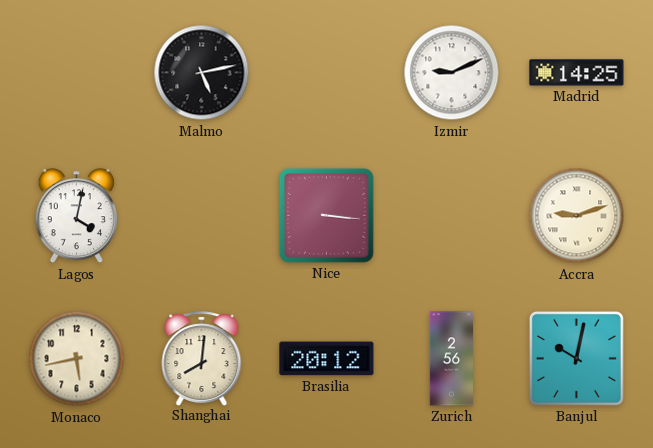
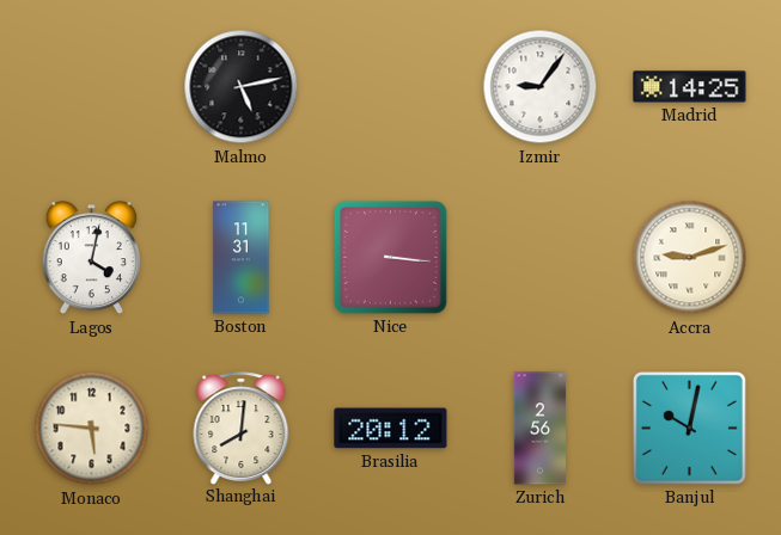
Izmir: 9:11 -> 9:06 (541, 87)
Boston: none -> 11:31 (242, 258)
Monaco: 5:43 -> 5:46 (92, 429)
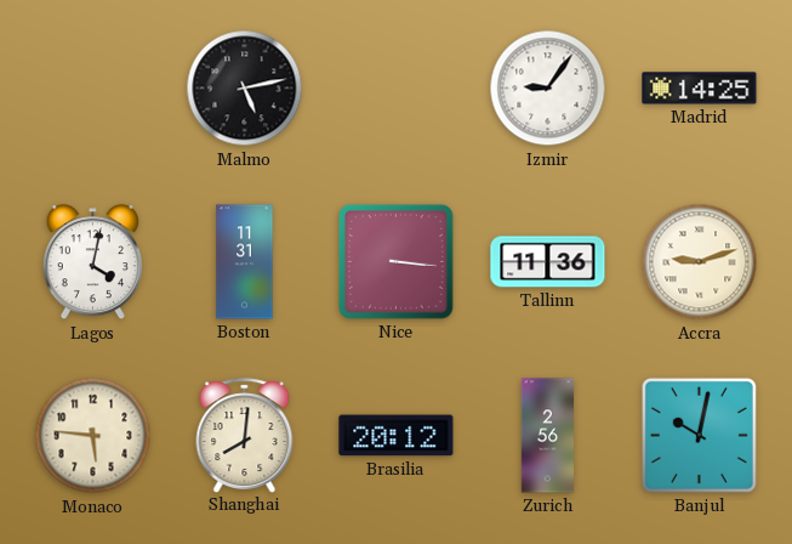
Tallinn: none -> 11:36 (548, 262)
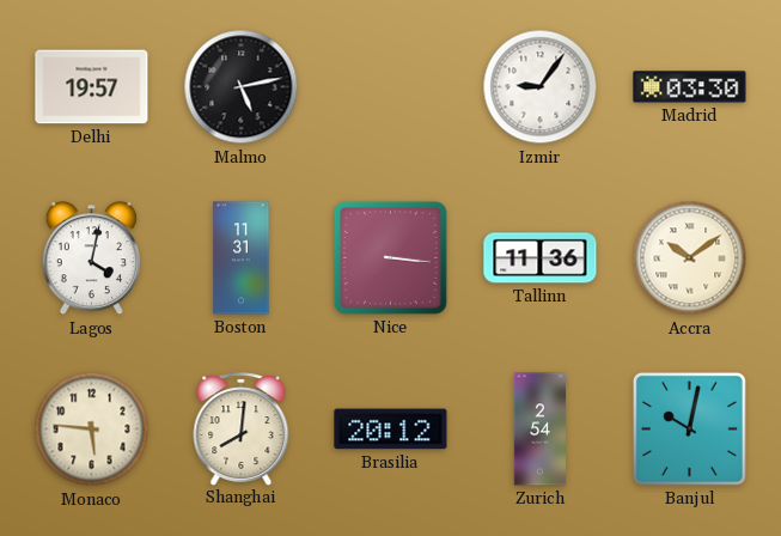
Delhi: none -> 19:57 (92, 87)
Madrid: 14:25 -> 03:30 (690, 87)
Accra: 9:12 -> 10:09 (690, 258)
Zurich: 2:56 -> 2:54 (541, 430)
